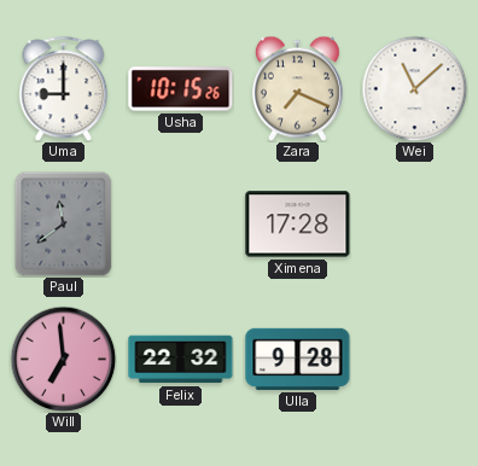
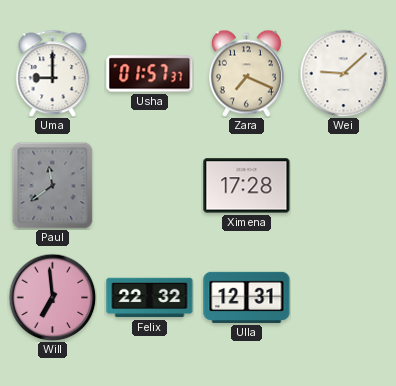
Usha: 10:15 -> 01:57 (150, 74)
Wei: 11:08 -> 9:08 (343, 73)
Ulla: 9:28 -> 12:31 (247, 297)
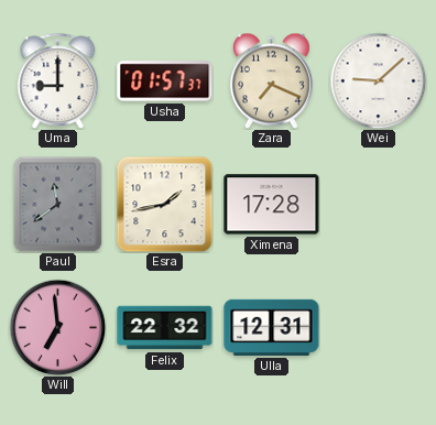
Esra: none -> 1:43 (164, 204)
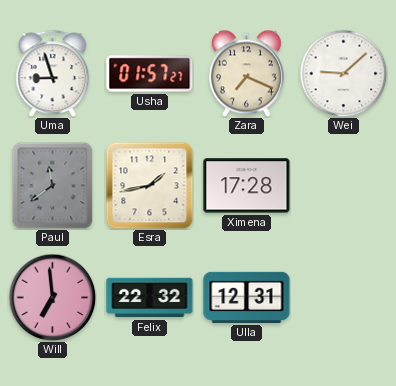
Uma: 9:00 -> 8:57 (53, 73)
Usha: 01:57:37 -> 01:57:27 (150, 74)
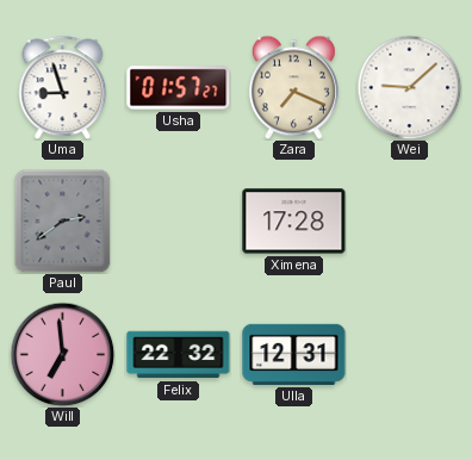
Paul: 11:39 -> 2:39 (63, 220)
Esra: 1:43 -> none (149, 185)
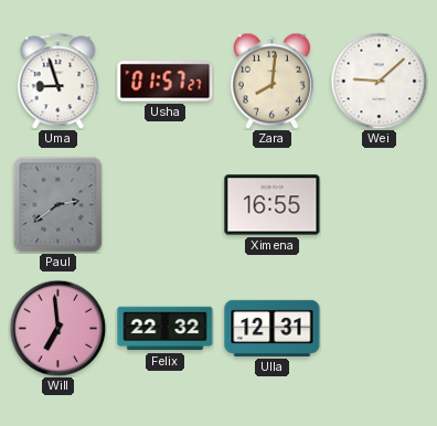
Zara: 7:19 -> 8:01 (271, 81)
Ximena: 17:28 -> 16:55 (273, 205)
